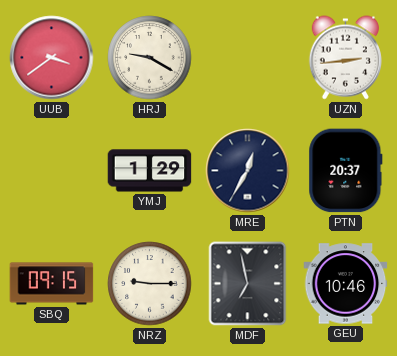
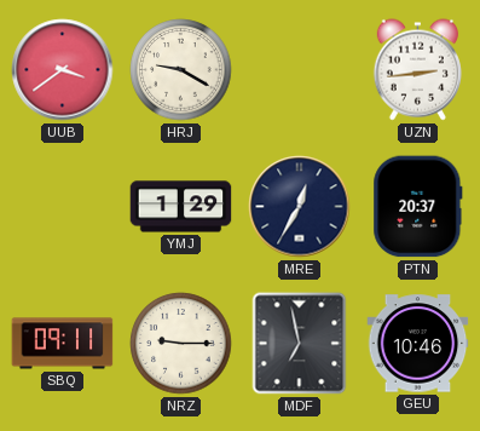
SBQ: 09:15 -> 09:11 (63, 344)
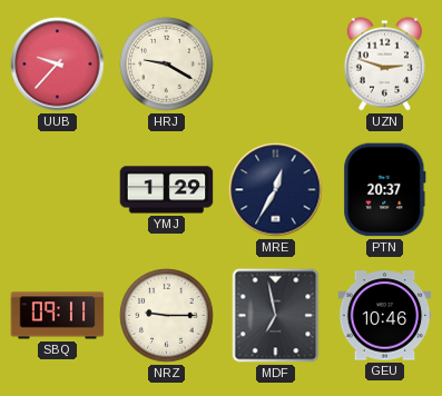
UUB: 3:39 -> 9:37 (58, 65)
UZN: 2:44 -> 2:48 (384, 65)
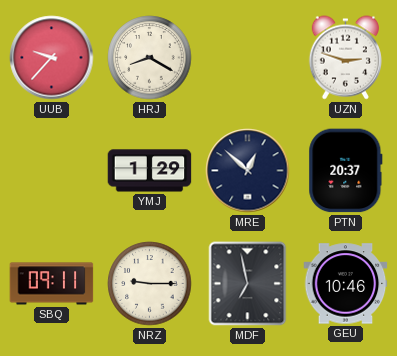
HRJ: 9:20 -> 8:20 (150, 58)
MRE: 12:35 -> 12:52 (248, 171)
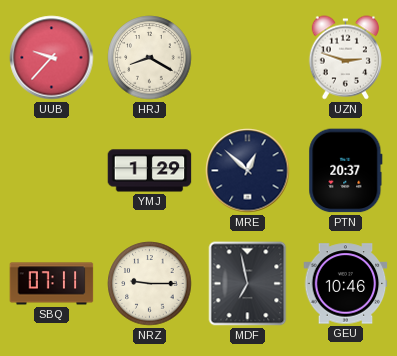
SBQ: 09:11 -> 07:11 (52, 284)
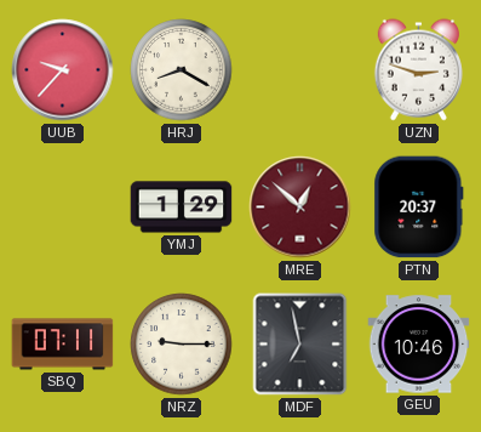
MRE dial: navy -> burgundy (300, 208)
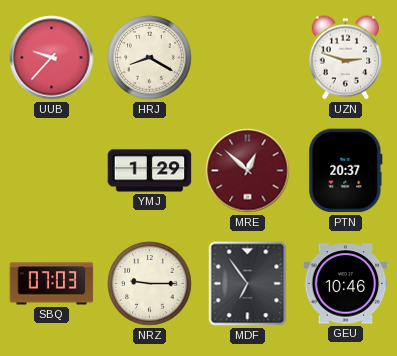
SBQ: 07:11 -> 07:03 (52, 284)
MDF: 6:58 -> 6:54 (248, 284)
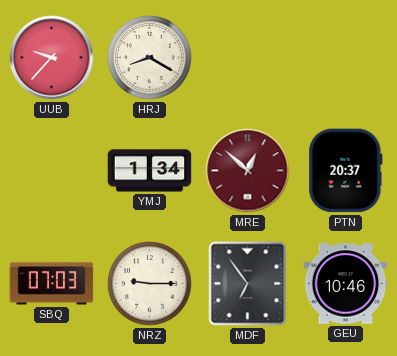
UZN: 2:48 -> none (345, 58)
YMJ: 1:29 -> 1:34 (150, 171)
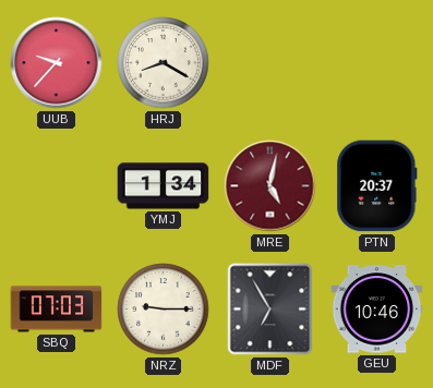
MRE: 12:52 -> 5:02 (270, 186)
MDF: 6:54 -> 6:55 (270, 310)
